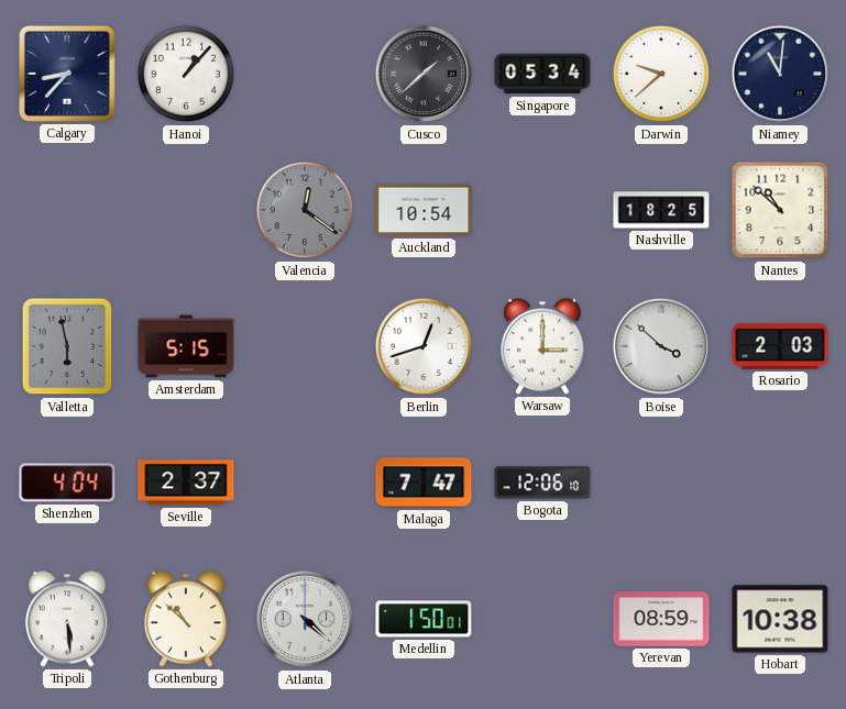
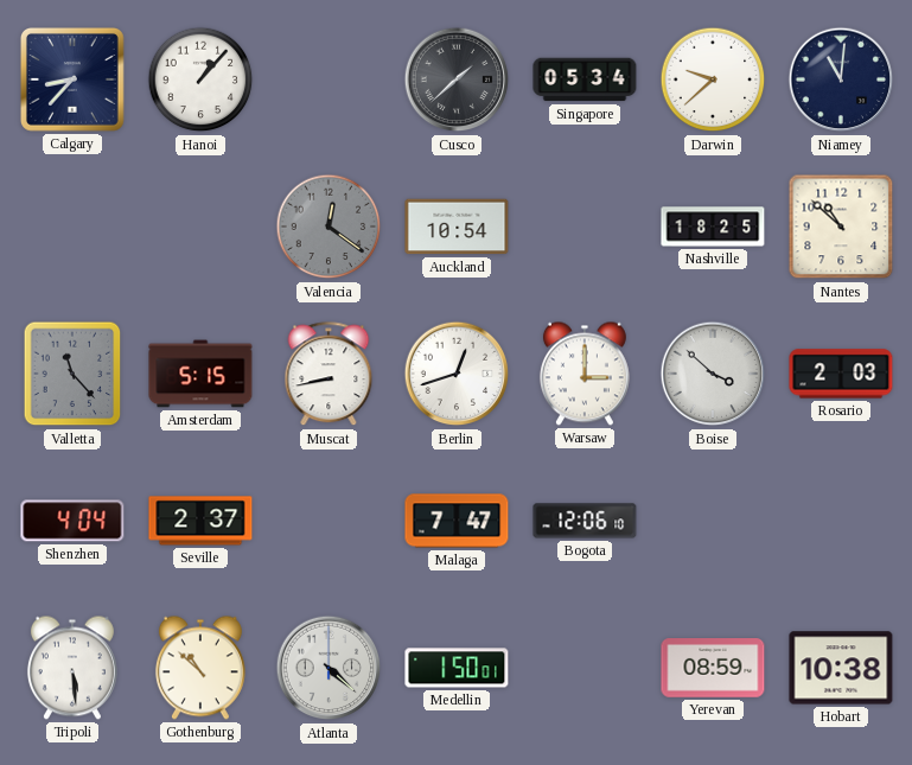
Valletta: 5:58 -> 11:23 (72, 374)
Muscat: none -> 8:43 (329, 375)
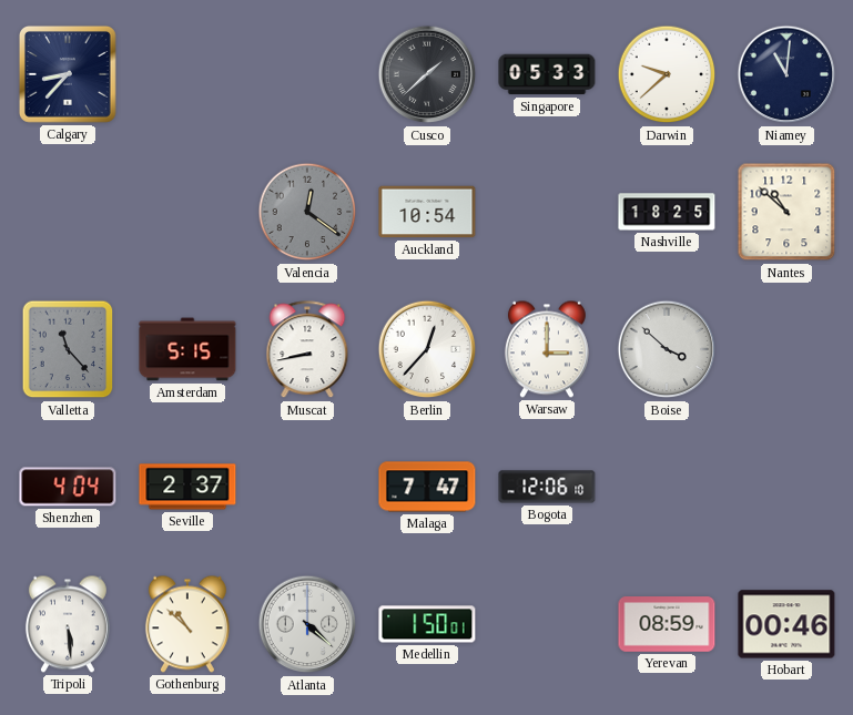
Hanoi: 1:07 -> none (200, 79)
Singapore: 05:34 -> 05:33 (547, 74)
Berlin: 12:42 -> 12:37 (427, 349)
Rosario: 2:03 -> none (841, 374)
Hobart: 10:38 -> 00:46 (786, 624)
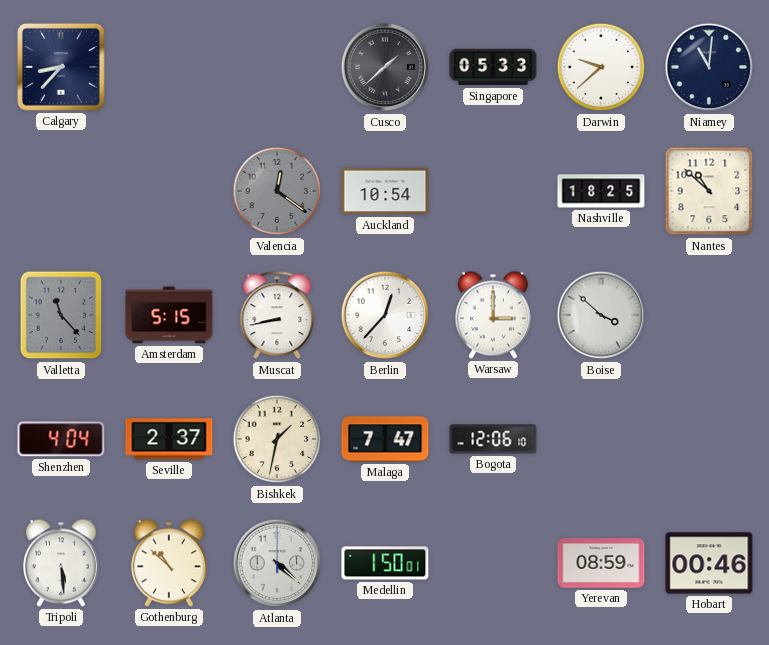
Bishkek: none -> 1:32 (277, 439)
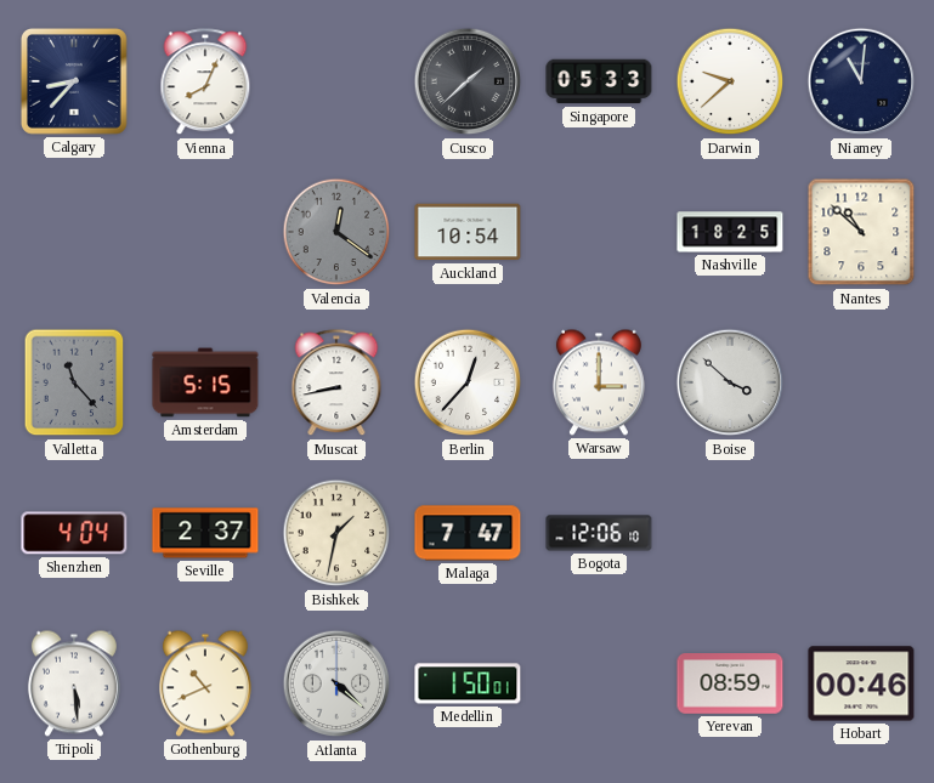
Vienna: none -> 8:04 (205, 83)
Gothenburg: 10:52 -> 10:41 (205, 683)
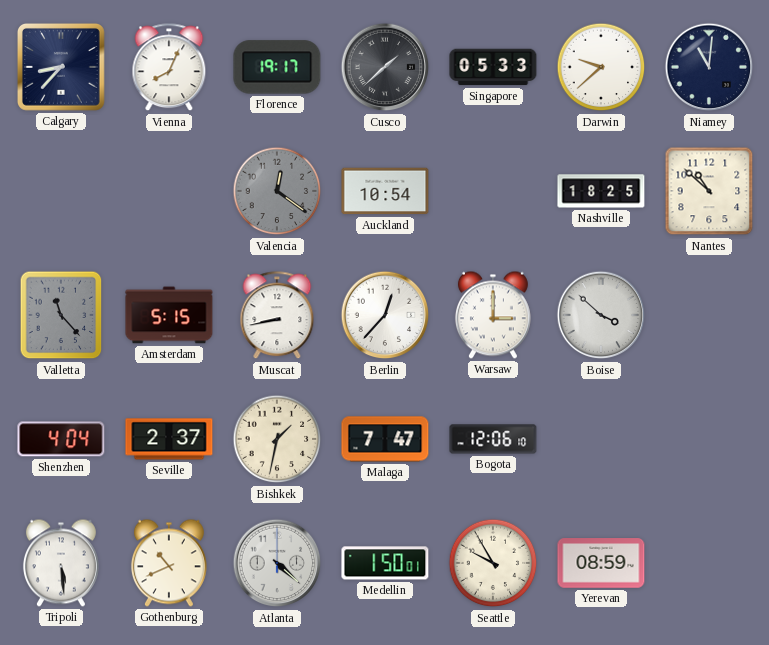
Florence: none -> 19:17 (277, 67)
Seattle: none -> 9:55 (493, 563)
Hobart: 00:46 -> none (861, 683)
